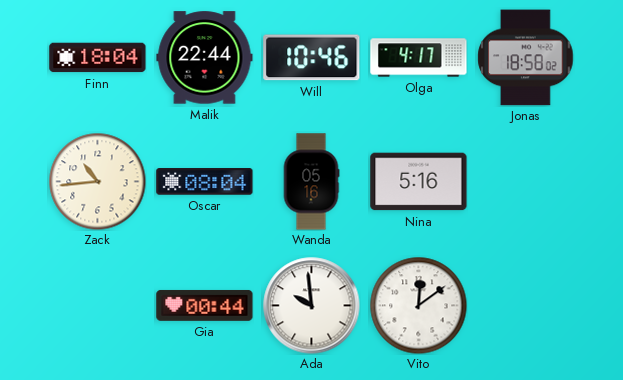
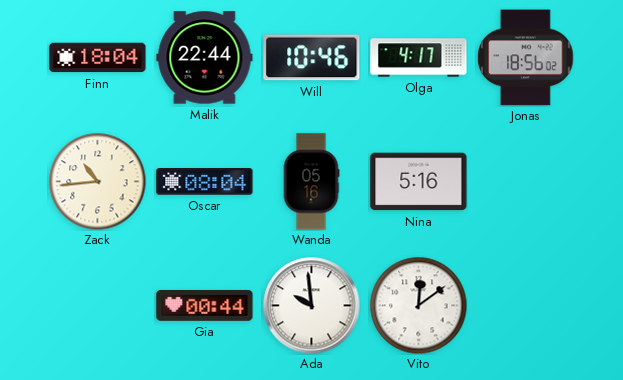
Jonas: 18:58 -> 18:56 (526, 58)
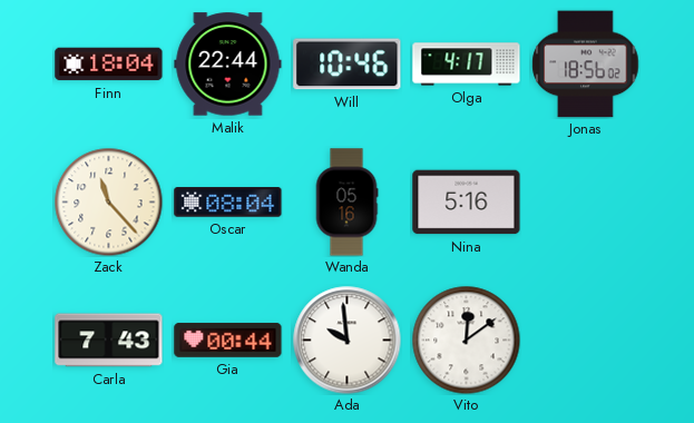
Zack: 10:44 -> 11:23 (108, 201)
Carla: none -> 7:43 (109, 341)
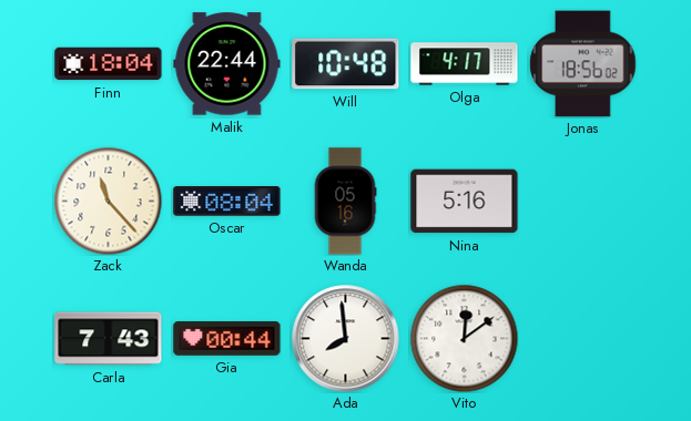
Will: 10:46 -> 10:48 (346, 64)
Ada: 9:59 -> 7:59 (346, 339)
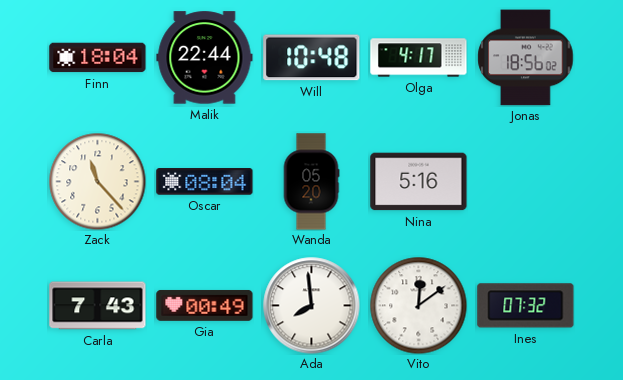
Wanda: 05:16 -> 05:20 (311, 182)
Gia: 00:44 -> 00:49 (205, 305)
Ines: none -> 07:32 (526, 306)
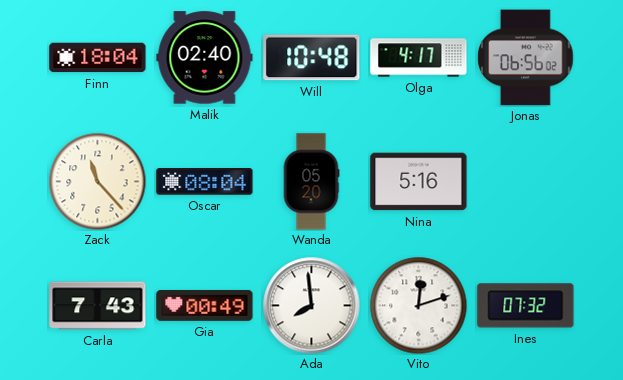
Malik: 22:44 -> 02:40 (205, 58)
Jonas: 18:56 -> 06:56 (526, 58)
Vito: 12:09 -> 12:12 (418, 305)
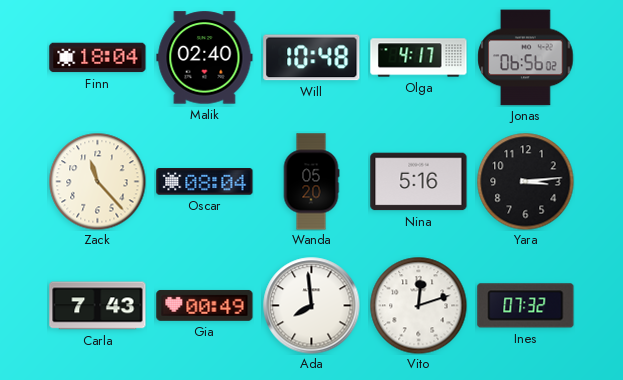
Yara: none -> 3:14 (525, 181)
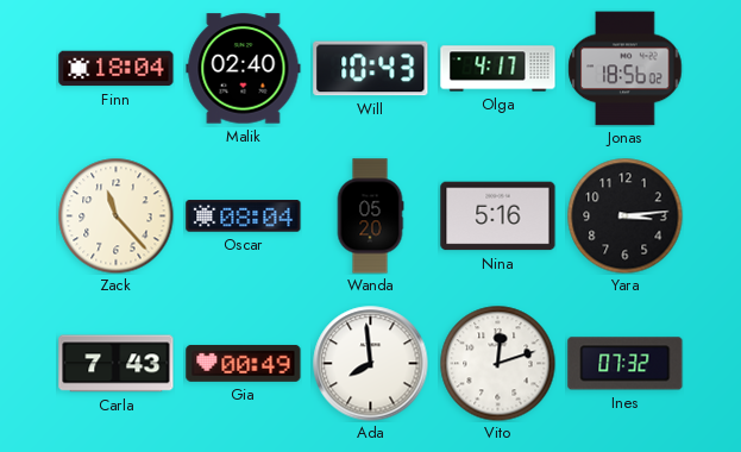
Will: 10:48 -> 10:43 (371, 69)
Jonas: 06:56 -> 18:56 (626, 69)
